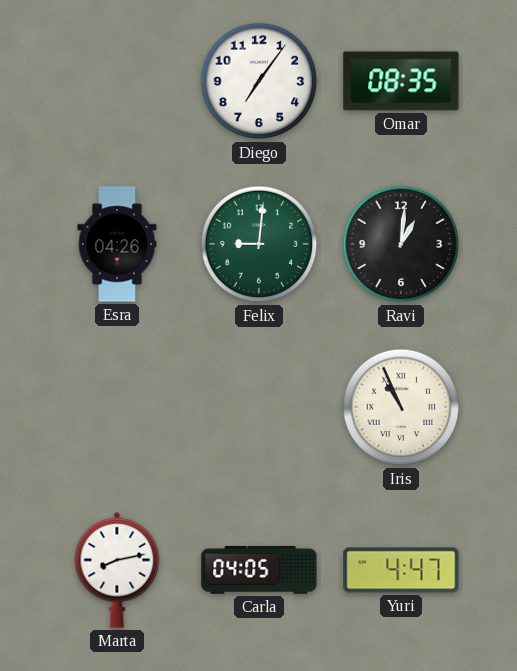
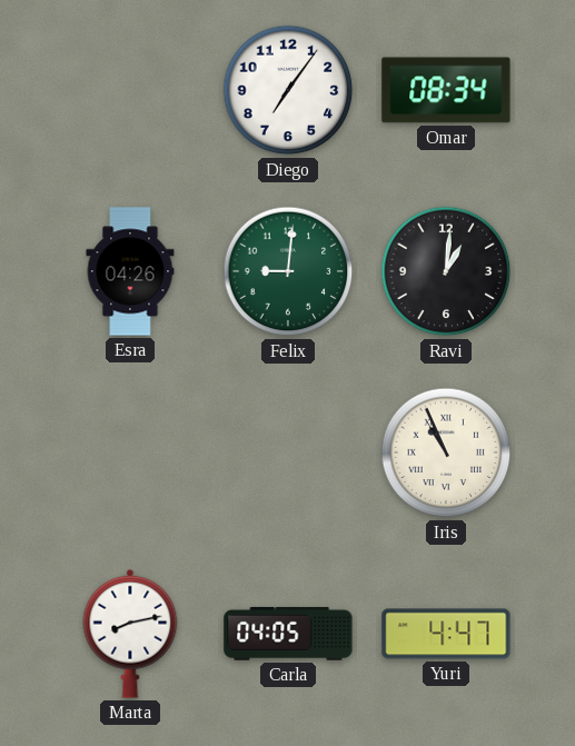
Omar: 08:35 -> 08:34 (446, 90)
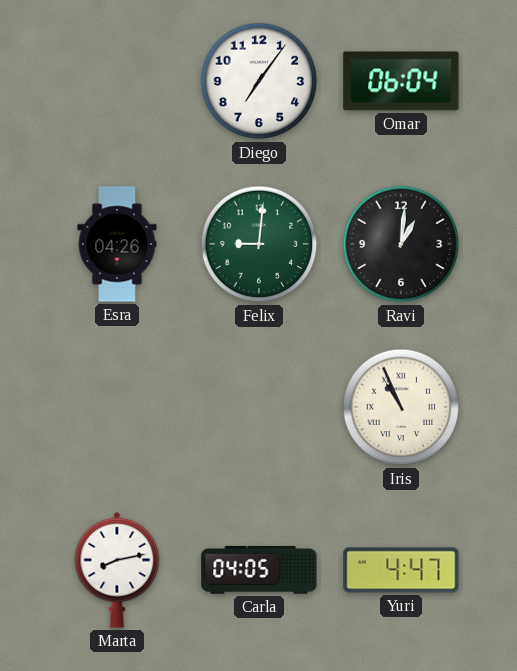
Omar: 08:34 -> 06:04 (401, 81)
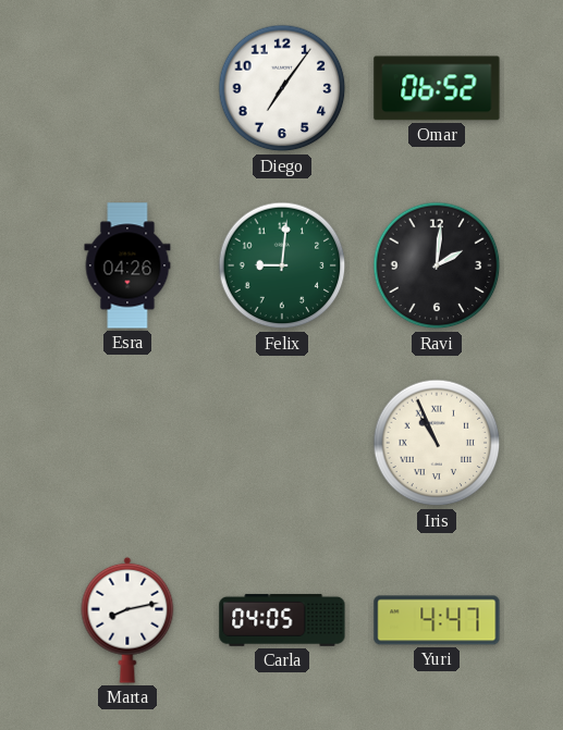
Omar: 06:04 -> 06:52 (437, 88)
Ravi: 1:01 -> 2:01 (437, 265)
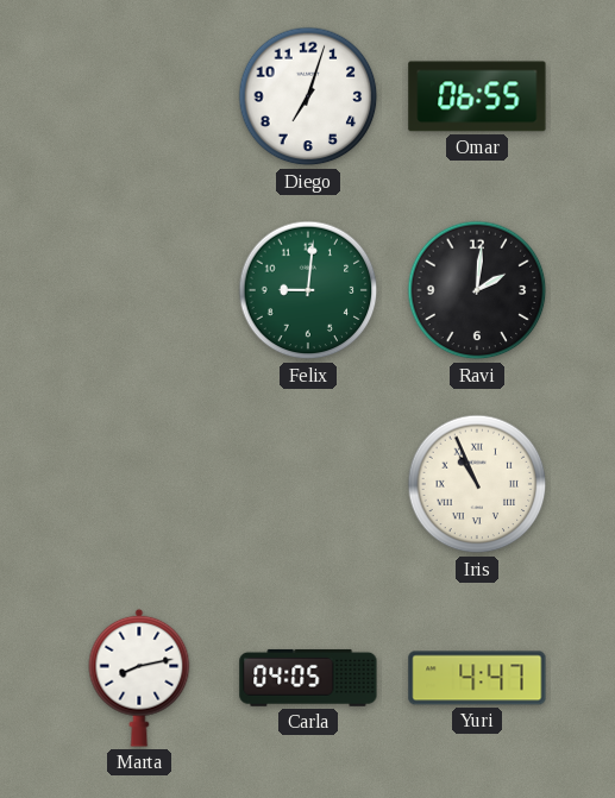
Diego: 7:06 -> 7:03 (308, 96)
Omar: 06:52 -> 06:55 (477, 96)
Esra: 04:26 -> none (127, 265)
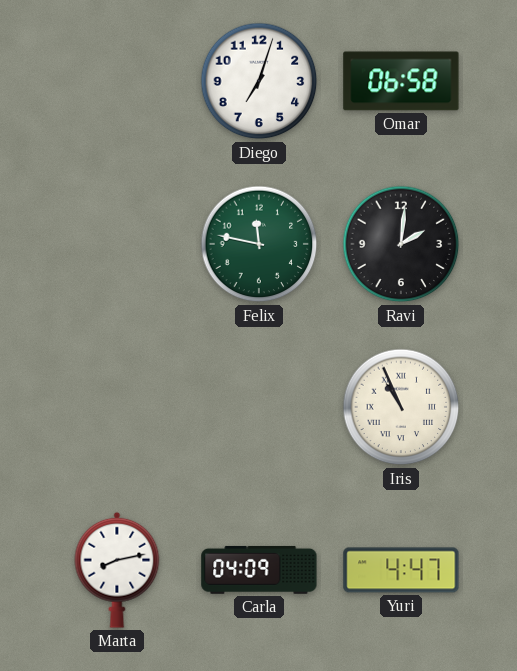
Omar: 06:55 -> 06:58 (401, 81)
Felix: 9:01 -> 11:47 (259, 244)
Carla: 04:05 -> 04:09 (259, 570)
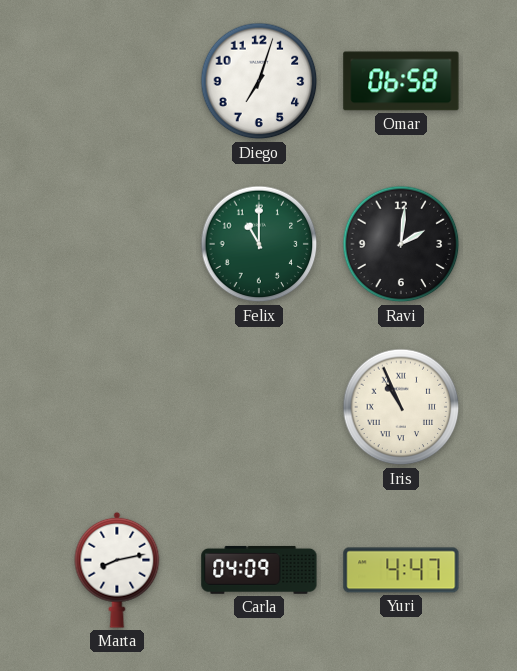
Felix: 11:47 -> 11:00 (259, 244)
